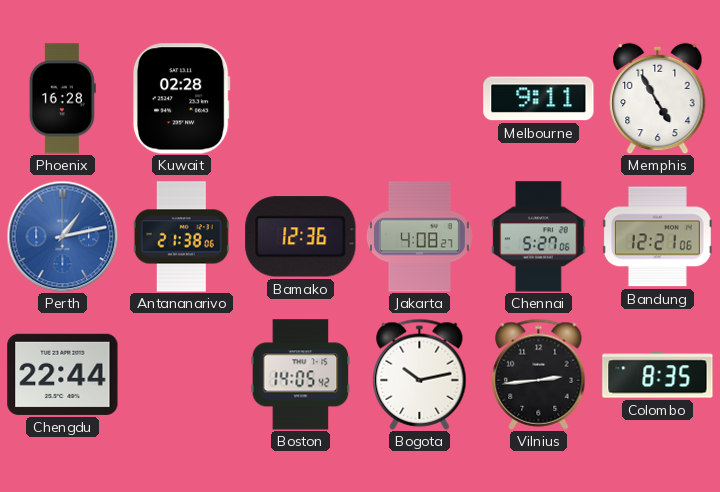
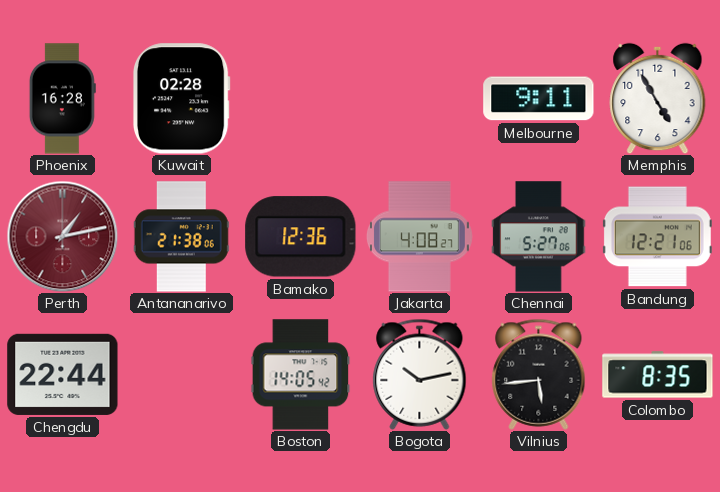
Perth dial: blue -> burgundy (62, 236)
Vilnius: 2:44 -> 5:44 (539, 374)
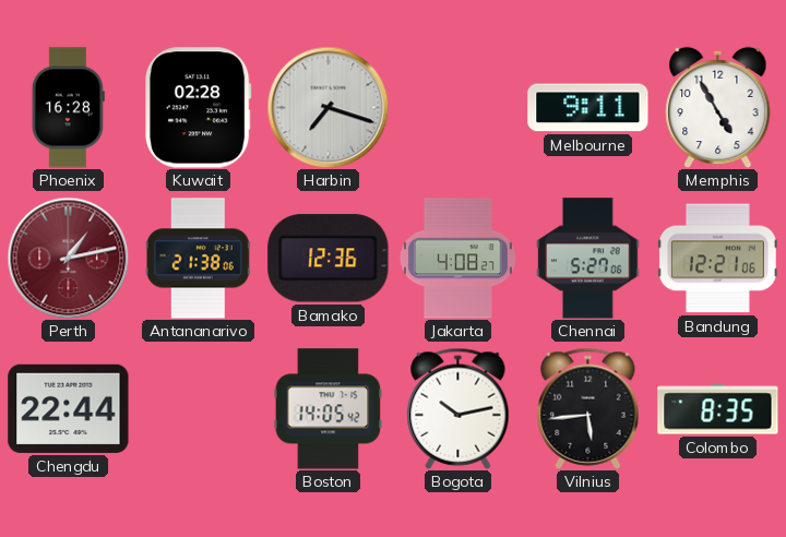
Harbin: none -> 7:18 (327, 107)
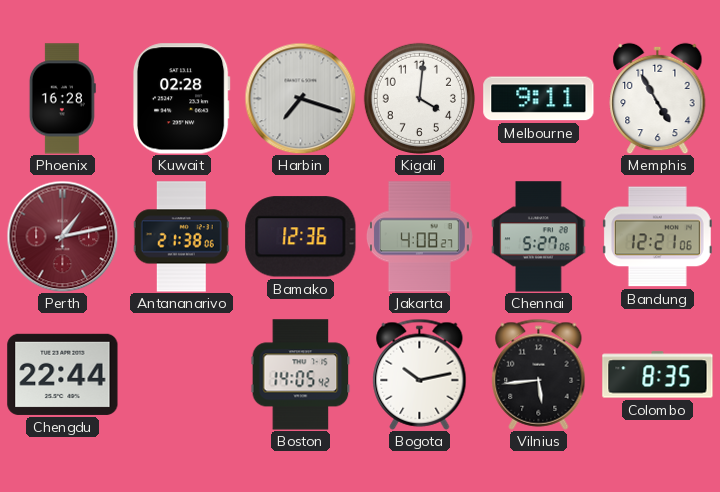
Kigali: none -> 4:01 (419, 98)
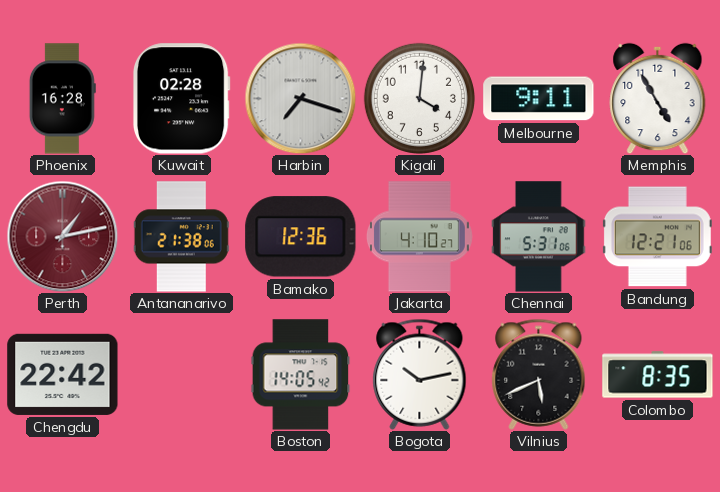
Jakarta: 4:08 -> 4:10 (419, 237)
Chennai: 5:27 -> 5:31 (539, 237)
Chengdu: 22:44 -> 22:42 (63, 374)
Vilnius: 5:44 -> 5:41 (539, 374)
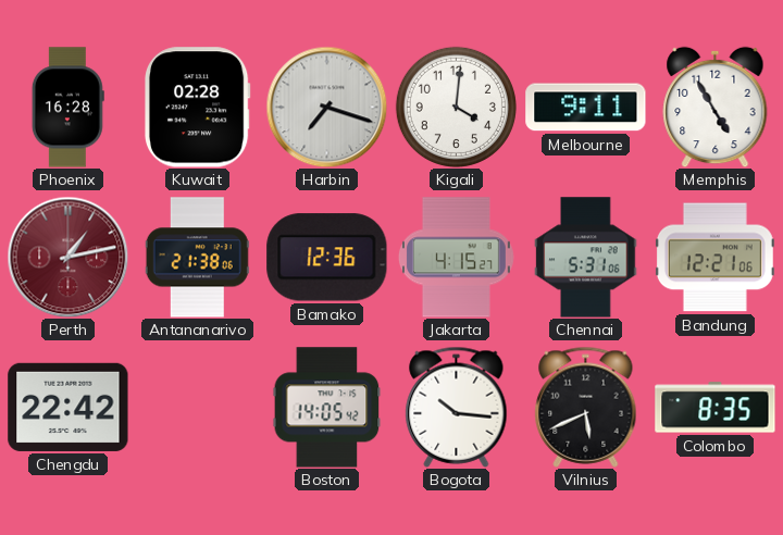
Jakarta: 4:10 -> 4:15 (456, 258)
Bogota: 10:13 -> 10:16 (457, 407)
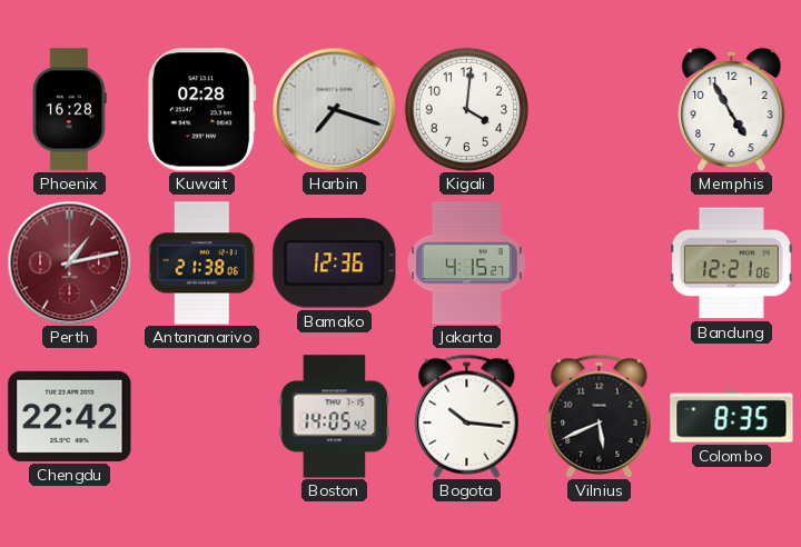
Melbourne: 9:11 -> none (586, 108)
Chennai: 5:31 -> none (586, 258)
